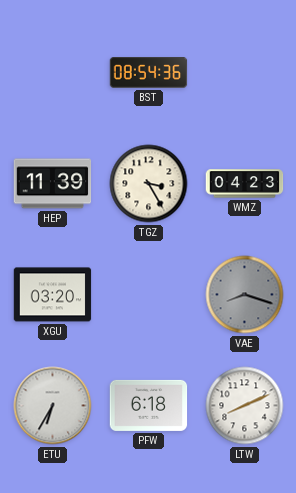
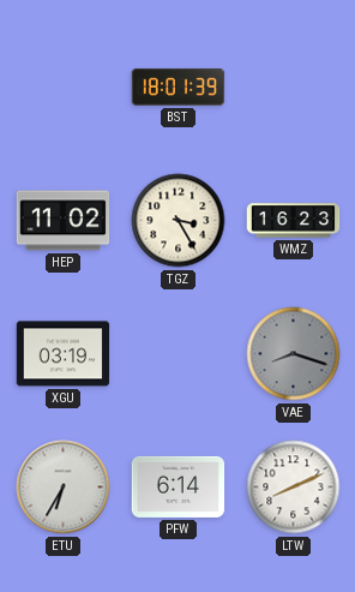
BST: 08:54 -> 18:01 (179, 88)
HEP: 11:39 -> 11:02 (64, 221)
WMZ: 04:23 -> 16:23 (294, 221)
XGU: 03:20 -> 03:19 (64, 354)
PFW: 6:18 -> 6:14 (179, 486)
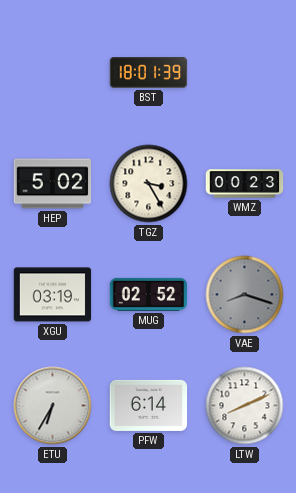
HEP: 11:02 -> 5:02 (53, 184)
WMZ: 16:23 -> 00:23 (245, 184)
MUG: none -> 02:52 (149, 294)
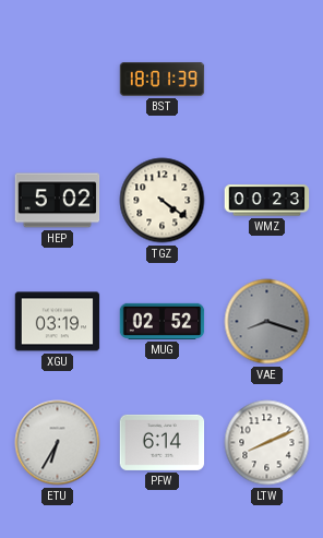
TGZ: 3:25 -> 4:21 (163, 201)
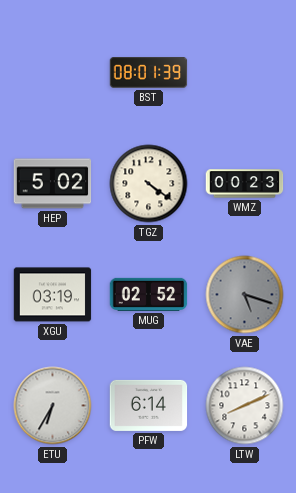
BST: 18:01 -> 08:01 (149, 73)
VAE: 8:18 -> 5:18 (245, 295)
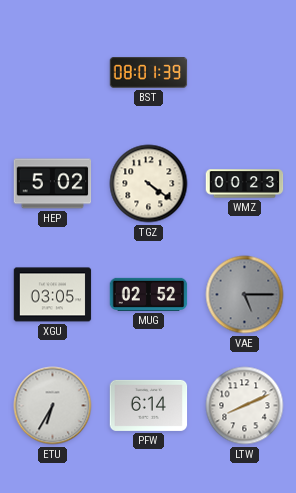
XGU: 03:19 -> 03:05 (53, 295)
VAE: 5:18 -> 5:15 (245, 295)
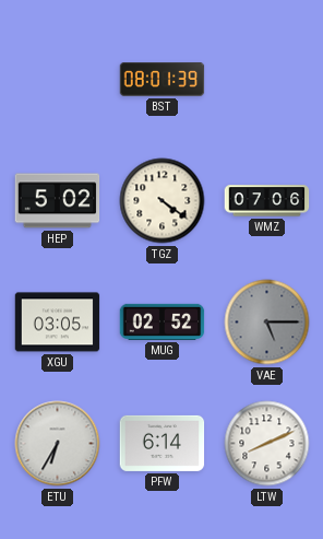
WMZ: 00:23 -> 07:06 (267, 201)
